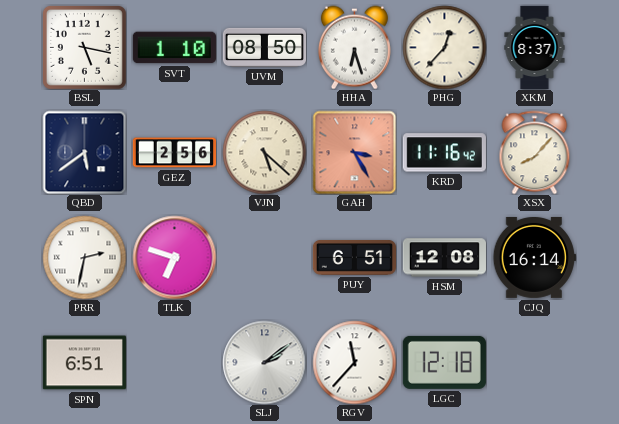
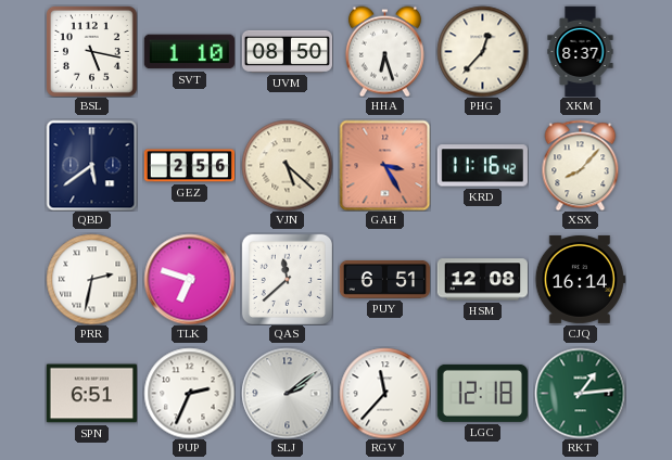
QAS: none -> 11:38 (287, 279)
PUP: none -> 2:34 (189, 393)
RKT: none -> 1:14 (580, 393)
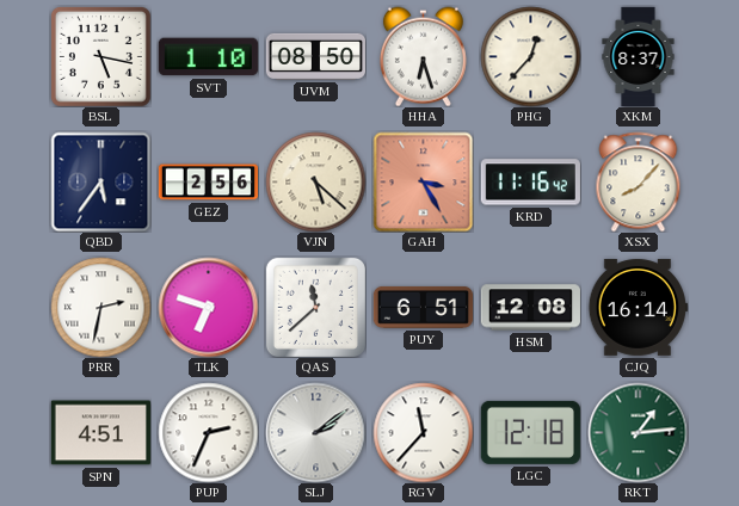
QBD: 5:39 -> 5:36 (100, 181)
SPN: 6:51 -> 4:51 (100, 433)
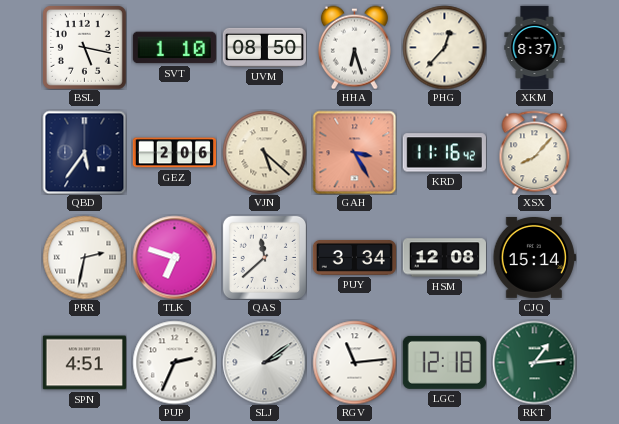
GEZ: 2:56 -> 2:06 (174, 153)
PUY: 6:51 -> 3:34 (354, 257)
CJQ: 16:14 -> 15:14 (534, 257)
RGV: 11:37 -> 11:14 (354, 362)
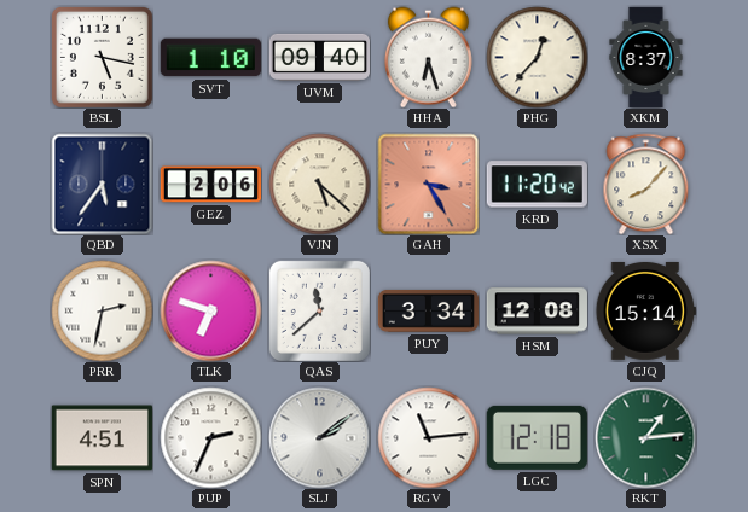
UVM: 08:50 -> 09:40 (319, 57)
KRD: 11:16 -> 11:20 (537, 185)
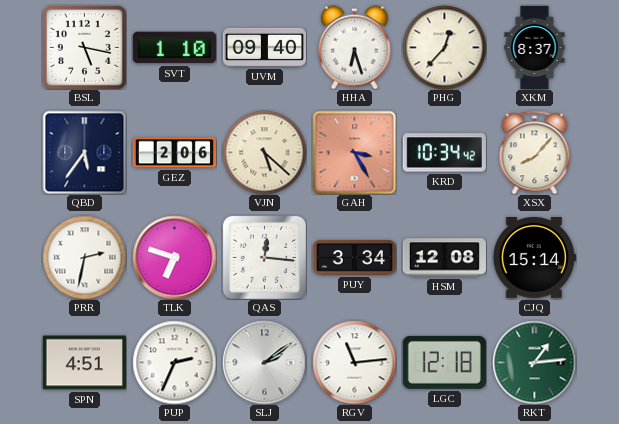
KRD: 11:20 -> 10:34 (444, 153)
QAS: 11:38 -> 12:16 (264, 257)
